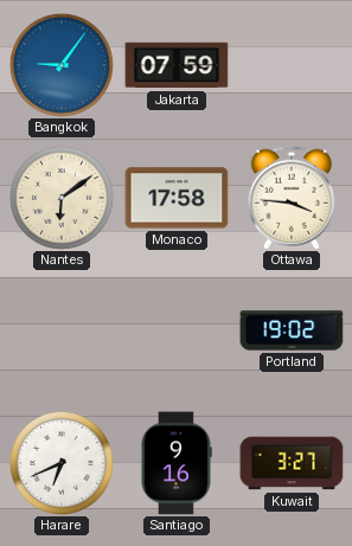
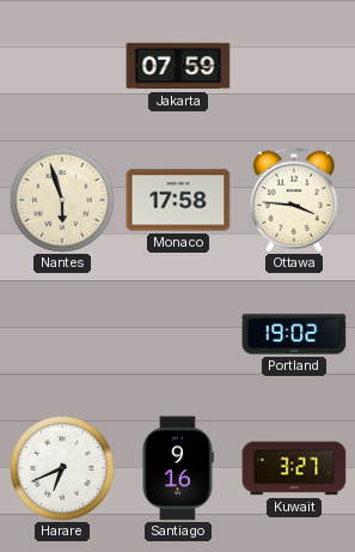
Bangkok: 9:06 -> none (62, 65)
Nantes: 6:09 -> 5:57 (62, 200)
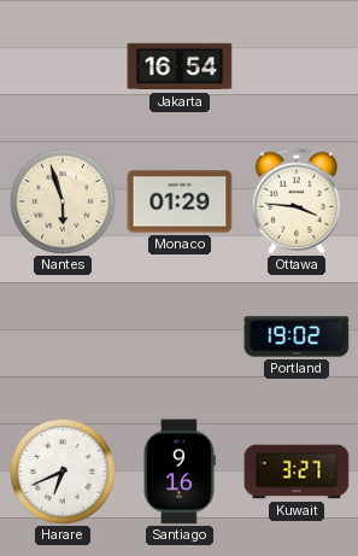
Jakarta: 07:59 -> 16:54 (180, 66)
Monaco: 17:58 -> 01:29 (180, 201)
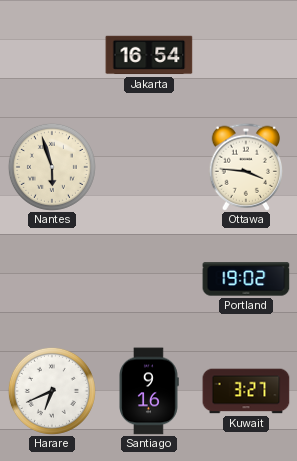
Monaco: 01:29 -> none (180, 201)
